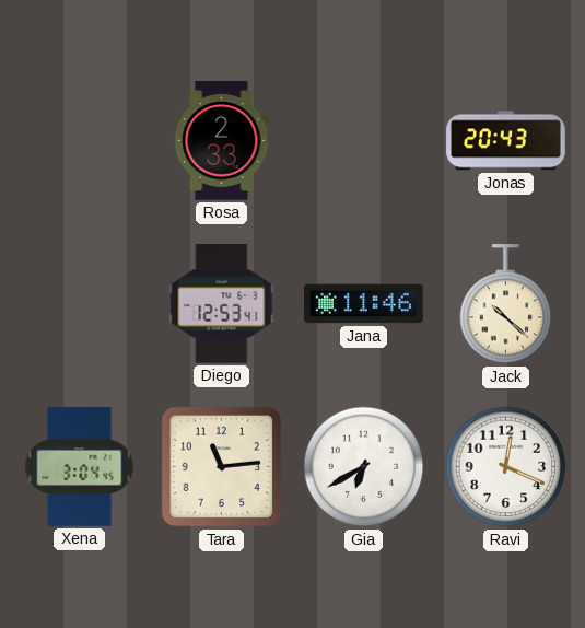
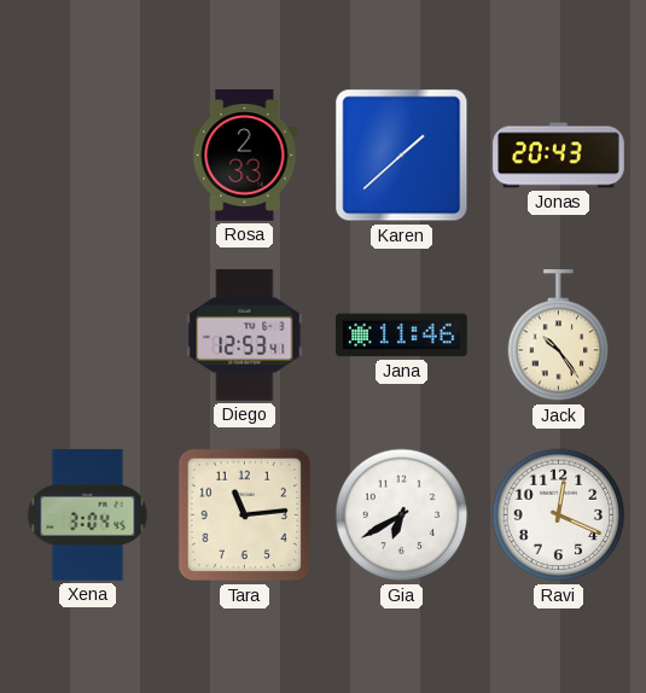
Karen: none -> 1:38 (402, 156)
Jack: 10:22 -> 10:24 (559, 336)
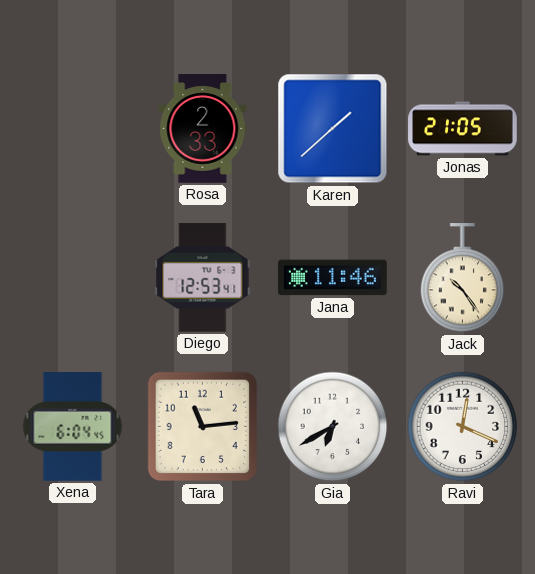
Jonas: 20:43 -> 21:05 (463, 129)
Xena: 3:04 -> 6:04 (73, 427)
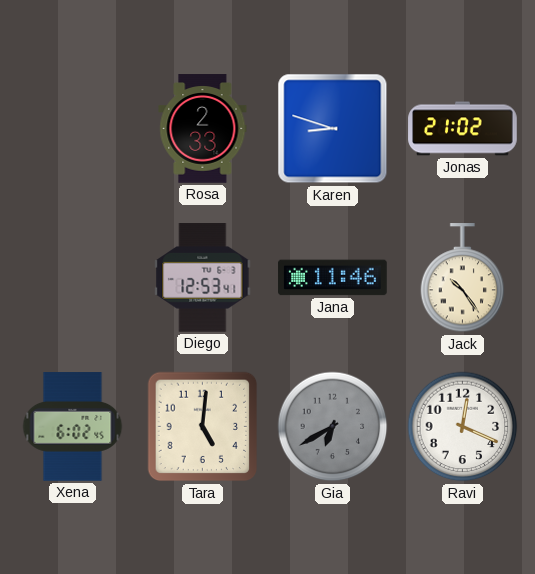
Karen: 1:38 -> 8:48 (333, 129)
Jonas: 21:05 -> 21:02 (463, 129)
Xena: 6:04 -> 6:02 (73, 427)
Tara: 11:14 -> 5:01 (203, 427)
Gia dial: white -> grey (333, 427)
